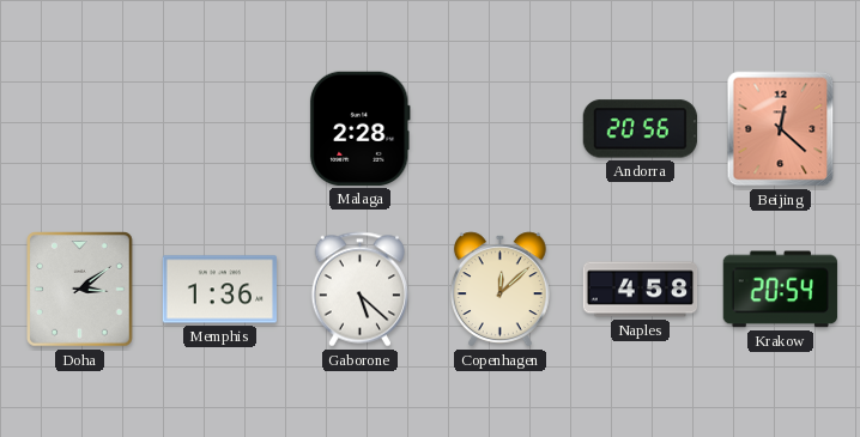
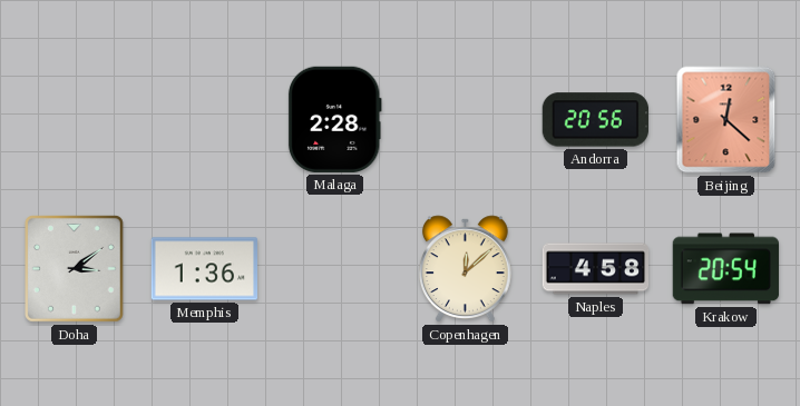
Gaborone: 5:22 -> none (359, 290)
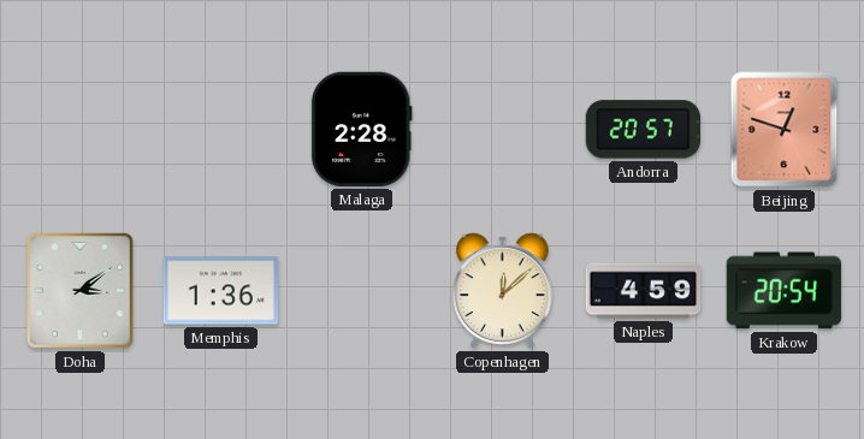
Andorra: 20:56 -> 20:57 (643, 130)
Beijing: 12:22 -> 12:48 (785, 130)
Naples: 4:58 -> 4:59 (644, 291)
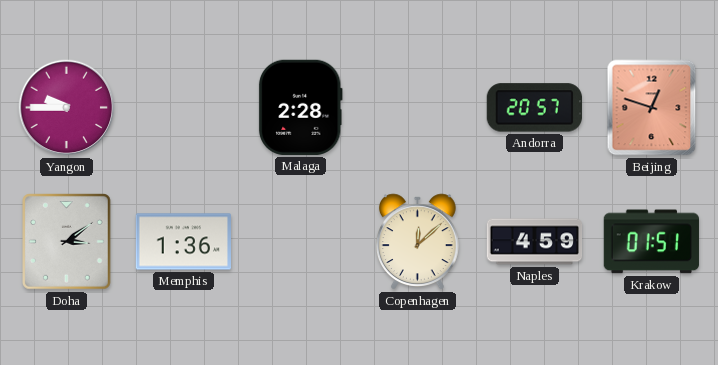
Yangon: none -> 9:45 (67, 108)
Krakow: 20:54 -> 01:51 (651, 242)
